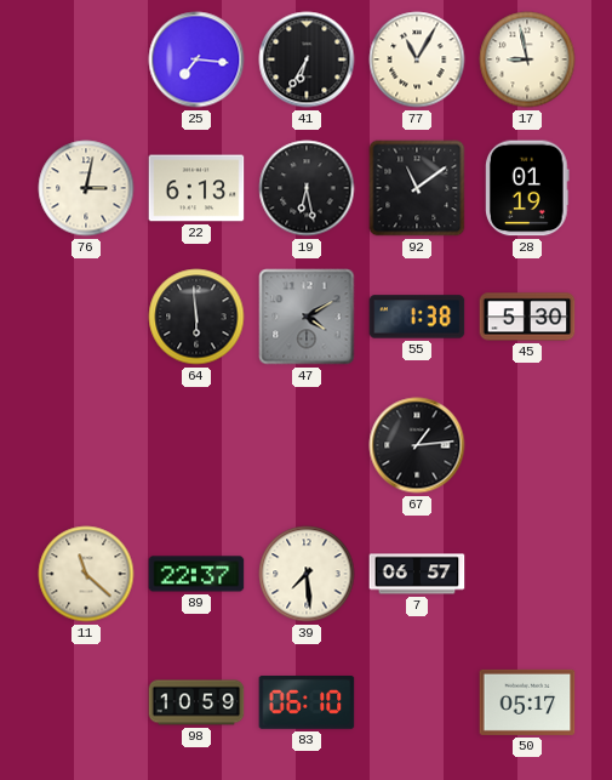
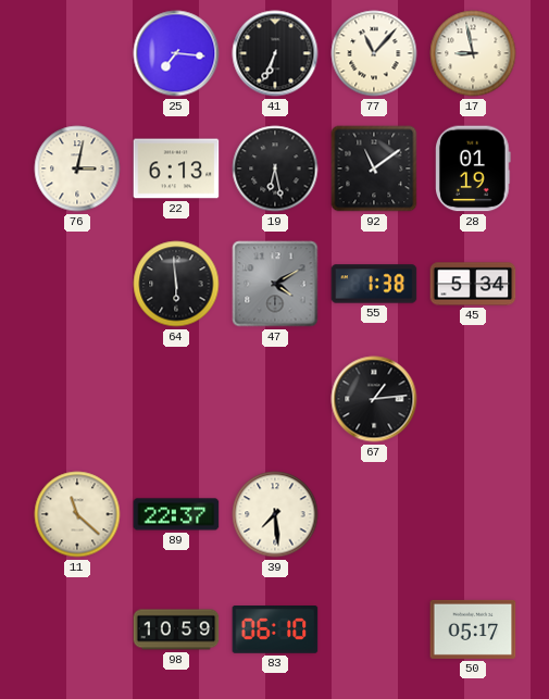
41: 6:35 -> 6:34 (275, 53)
77: 11:05 -> 11:07 (374, 53)
45: 5:30 -> 5:34 (473, 284)
7: 06:57 -> none (417, 574)
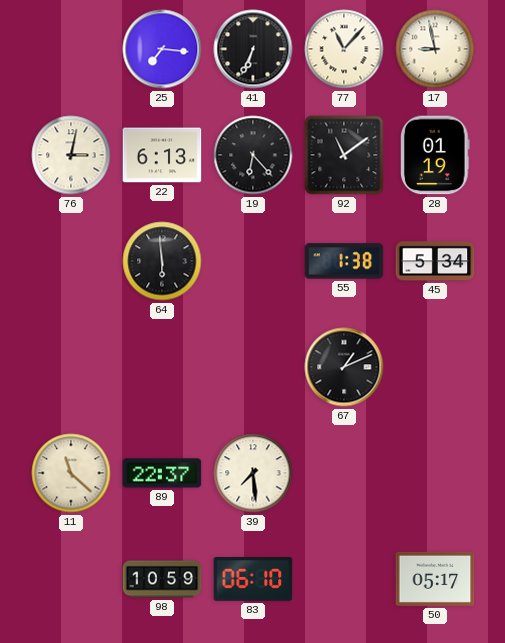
19: 6:28 -> 6:23 (253, 155)
47: 4:10 -> none (275, 284)
67: 1:14 -> 1:11 (344, 367)
